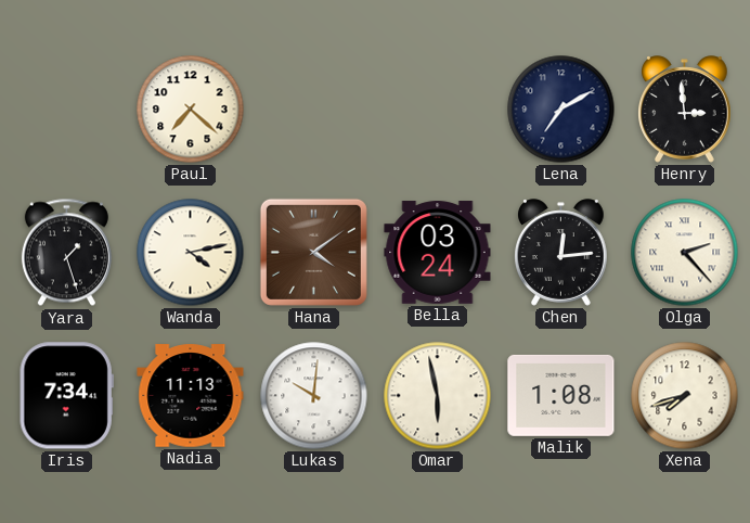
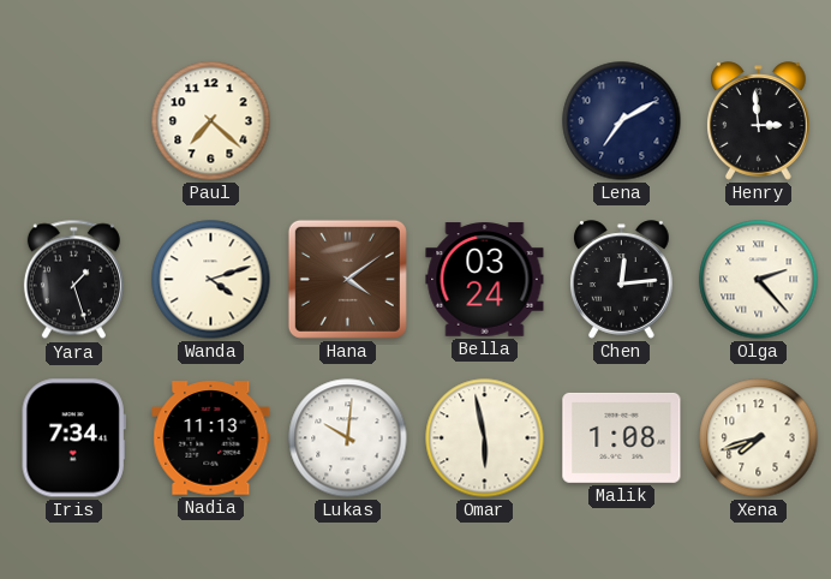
Wanda: 4:13 -> 4:12 (211, 280)
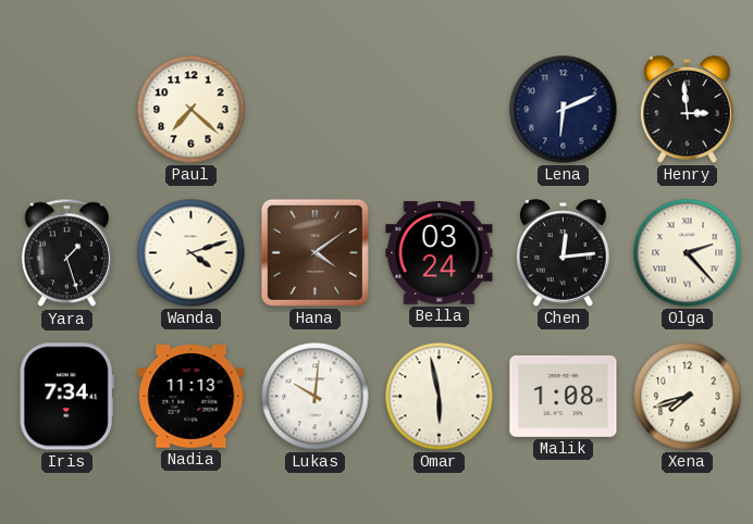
Lena: 7:10 -> 6:11 (564, 110)
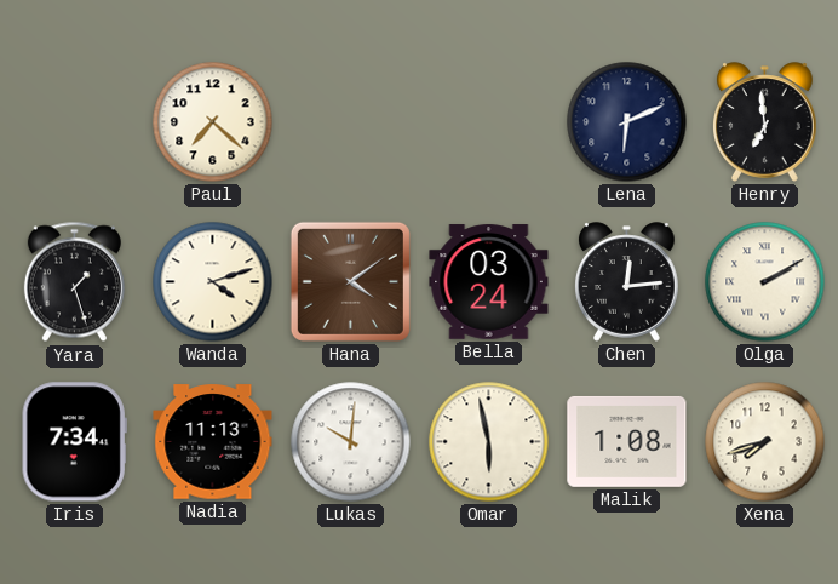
Henry: 2:59 -> 6:59 (765, 122)
Olga: 2:23 -> 2:10 (765, 282)
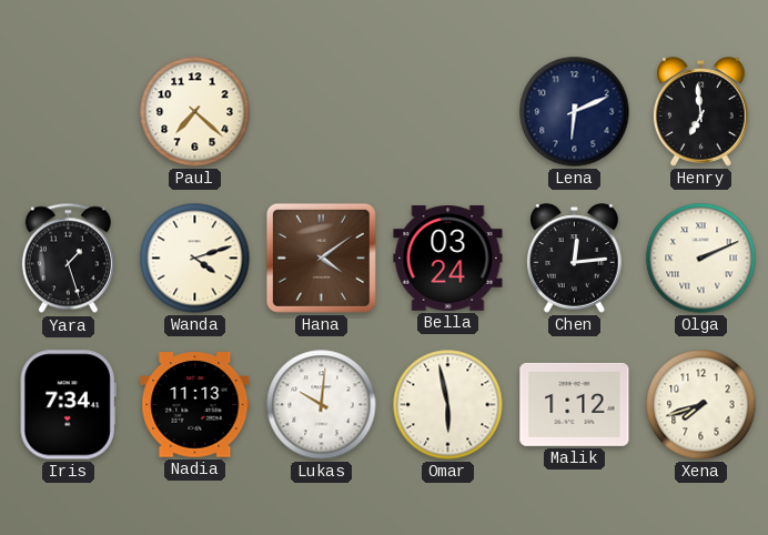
Olga: 2:10 -> 2:11 (701, 259)
Malik: 1:08 -> 1:12 (575, 404)
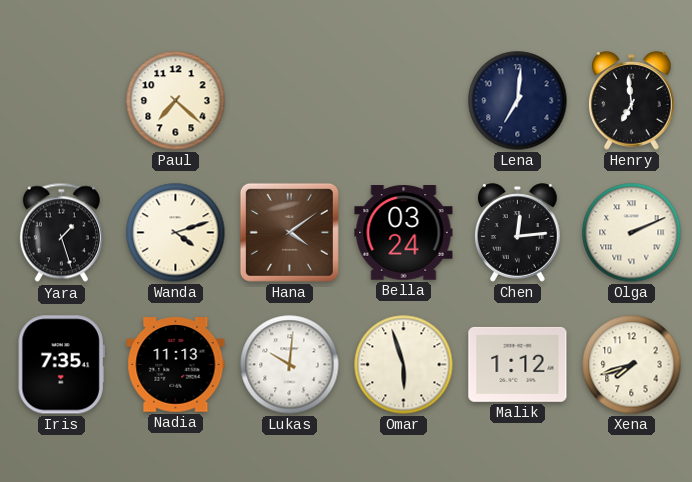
Lena: 6:11 -> 7:01 (518, 101)
Iris: 7:34 -> 7:35 (61, 365)
Omar: 5:58 -> 5:57 (404, 365)
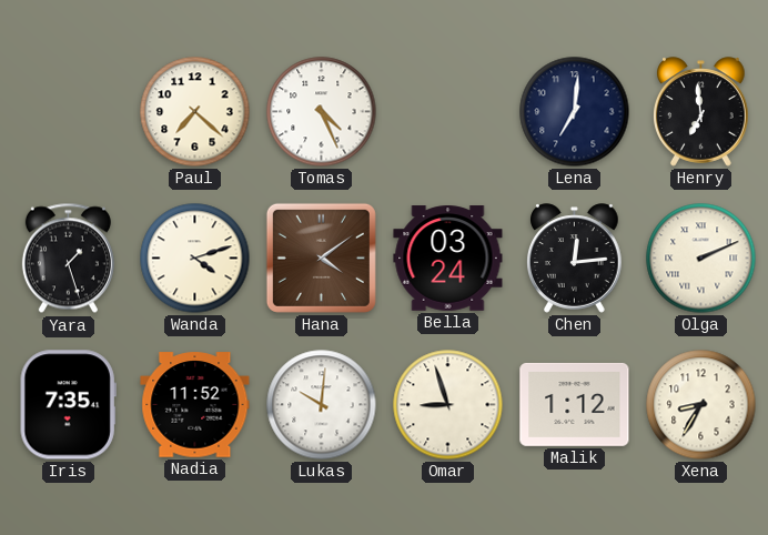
Tomas: none -> 4:26 (322, 112)
Nadia: 11:13 -> 11:52 (195, 405)
Omar: 5:57 -> 8:57 (448, 405)
Xena: 7:42 -> 8:35 (701, 405)
